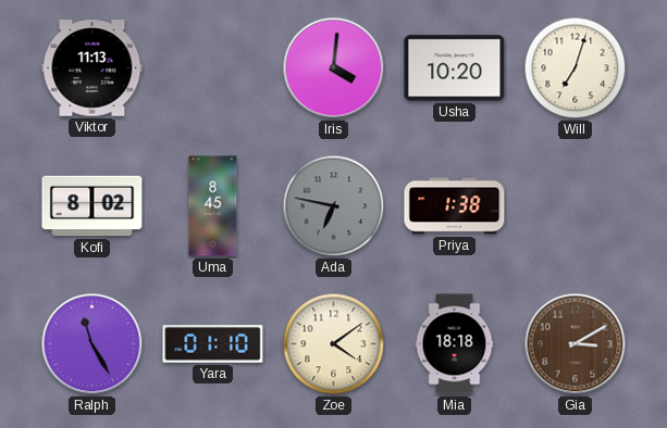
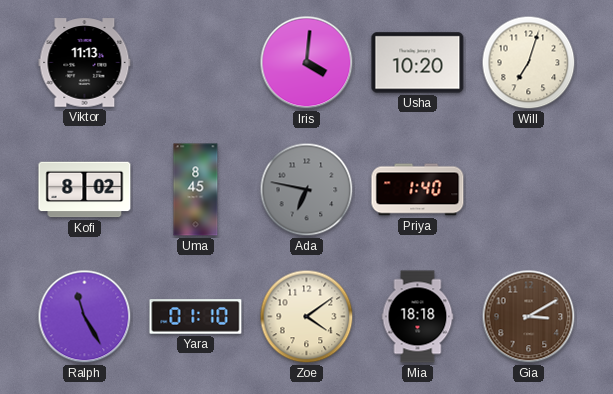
Priya: 1:38 -> 1:40 (418, 190)
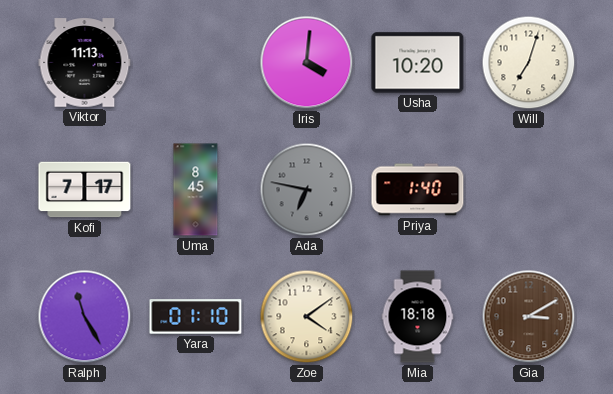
Kofi: 8:02 -> 7:17 (85, 190)
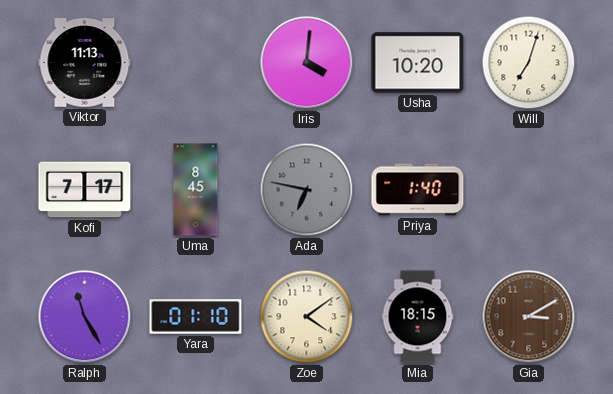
Mia: 18:18 -> 18:15 (418, 317)
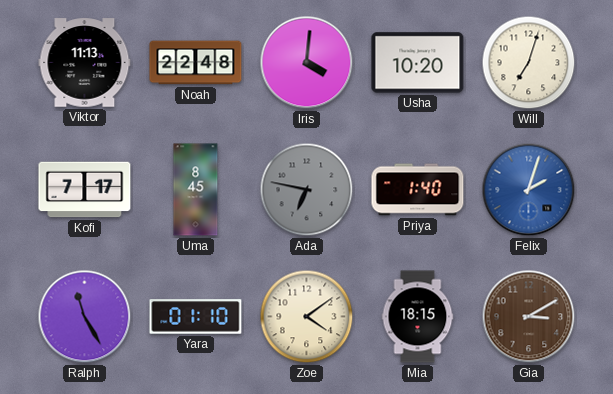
Noah: none -> 22:48 (196, 63)
Felix: none -> 2:03 (529, 190)
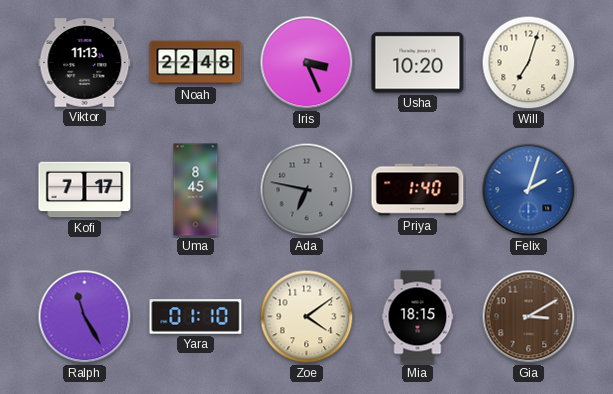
Iris: 4:01 -> 3:26 (307, 63)
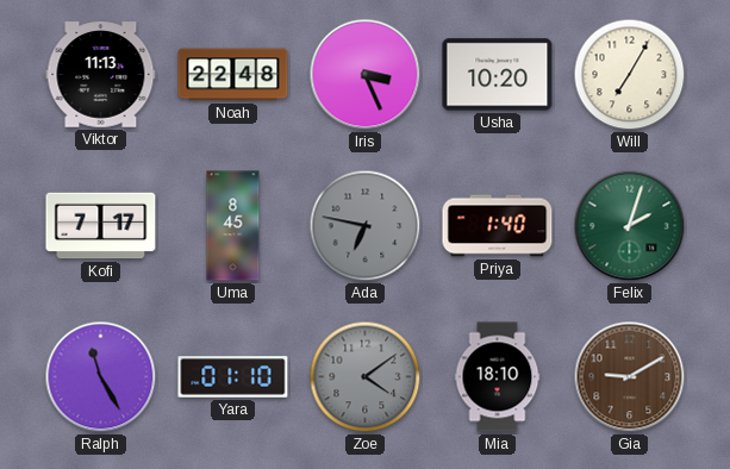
Will: 7:03 -> 7:05 (630, 75)
Felix dial: blue -> green (630, 226)
Zoe dial: cream -> grey (366, 377)
Mia: 18:15 -> 18:10 (498, 377)
Gia: 3:10 -> 9:10 (630, 377)
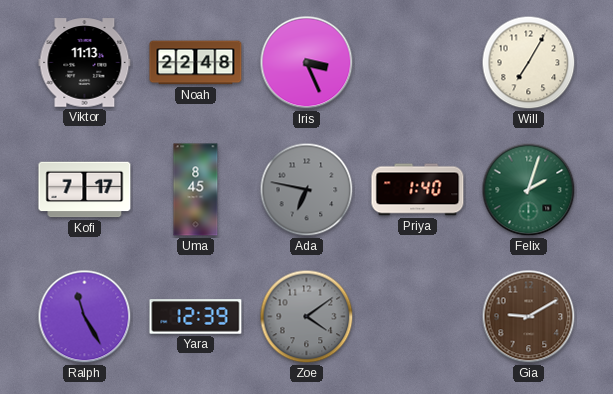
Usha: 10:20 -> none (498, 75)
Yara: 01:10 -> 12:39 (196, 317)
Mia: 18:10 -> none (498, 377)
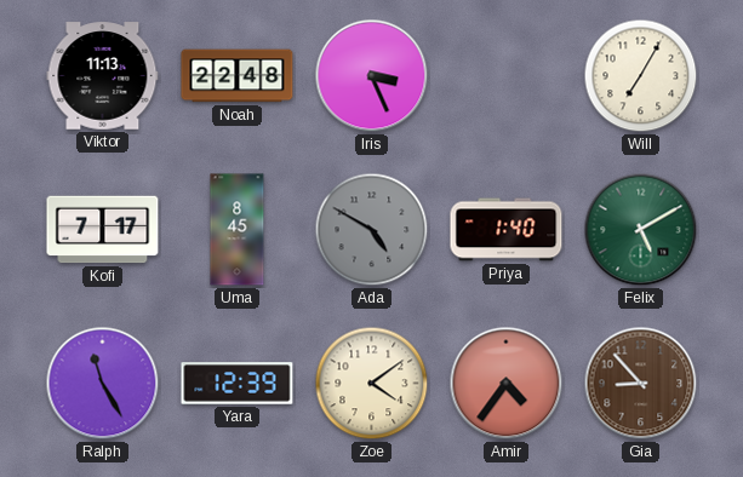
Ada: 6:47 -> 4:50 (372, 230)
Felix: 2:03 -> 5:10 (641, 230)
Zoe dial: grey -> cream (372, 384)
Amir: none -> 4:36 (507, 384)
Gia: 9:10 -> 8:53 (641, 384)
